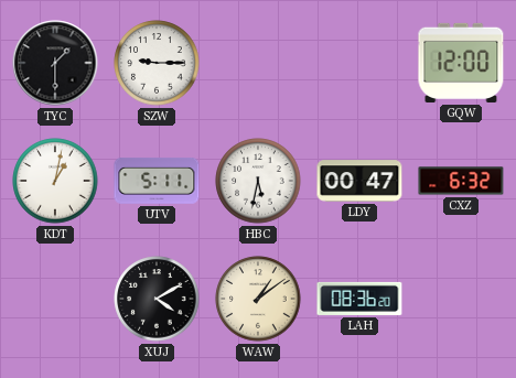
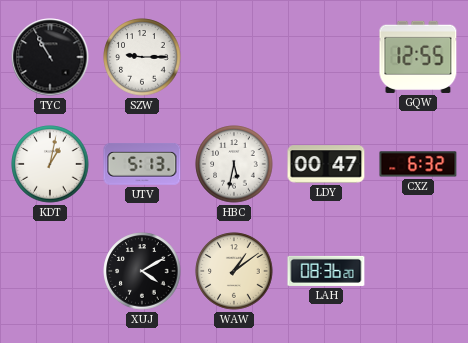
TYC: 1:30 -> 10:55 (50, 57)
GQW: 12:00 -> 12:55 (418, 57)
UTV: 5:11 -> 5:13 (142, 165)
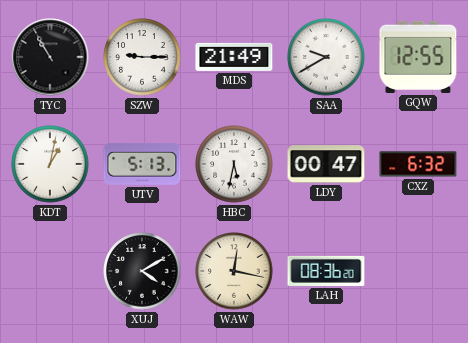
MDS: none -> 21:49 (234, 57)
SAA: none -> 9:40 (326, 57)
WAW: 1:09 -> 12:17 (234, 271)
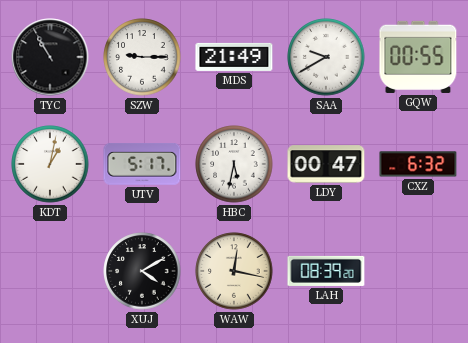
GQW: 12:55 -> 00:55 (418, 57)
UTV: 5:13 -> 5:17 (142, 165)
LAH: 08:36 -> 08:39 (326, 271)
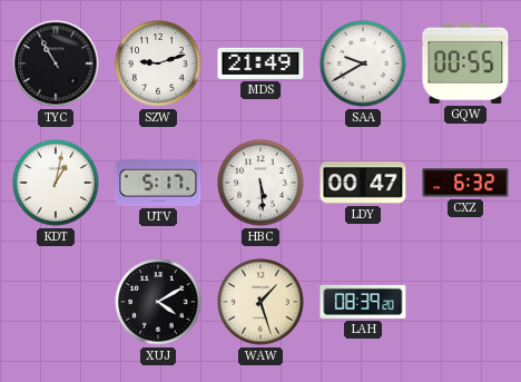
SZW: 9:15 -> 9:12 (158, 63)
HBC: 5:32 -> 5:29 (260, 183)
WAW: 12:17 -> 1:27 (260, 302)
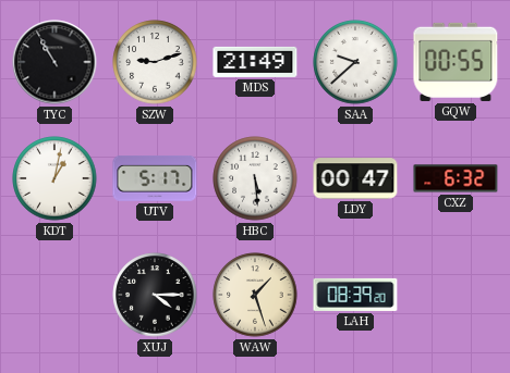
SAA: 9:40 -> 9:38 (355, 62)
XUJ: 4:10 -> 4:15 (155, 295)
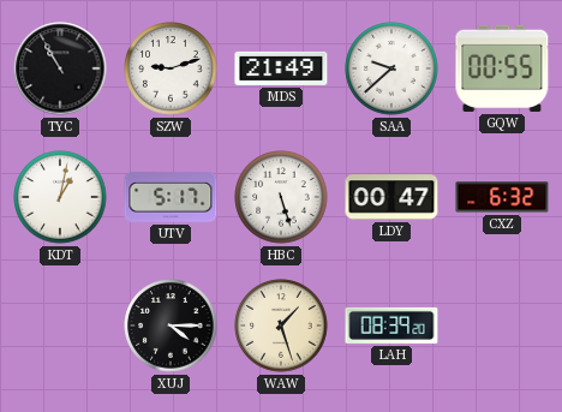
HBC: 5:29 -> 5:27 (281, 197)
